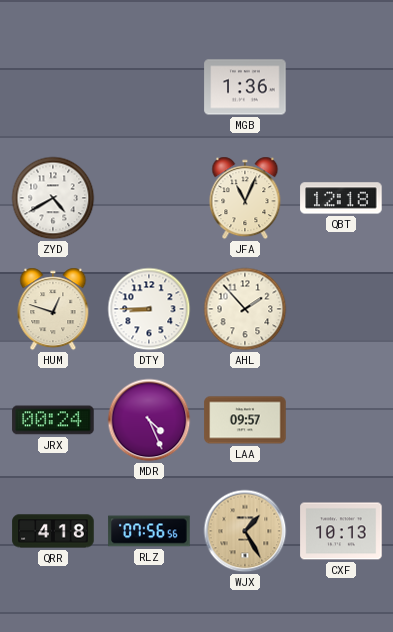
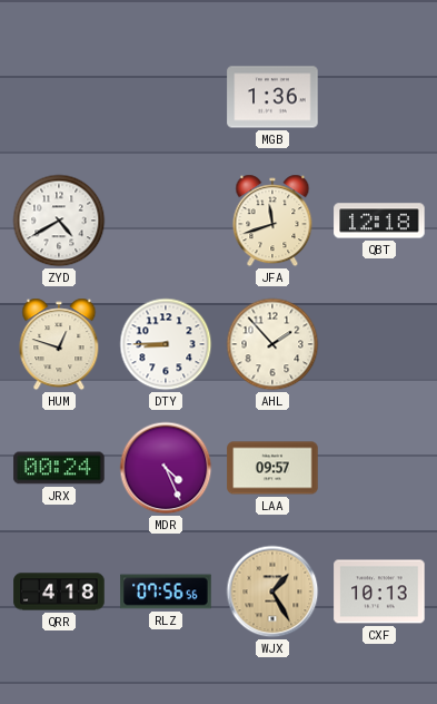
JFA: 11:04 -> 11:42 (272, 221)
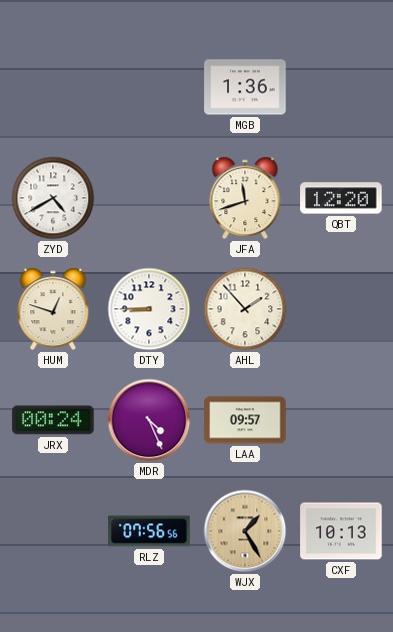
QBT: 12:18 -> 12:20 (341, 198)
QRR: 4:18 -> none (59, 591)
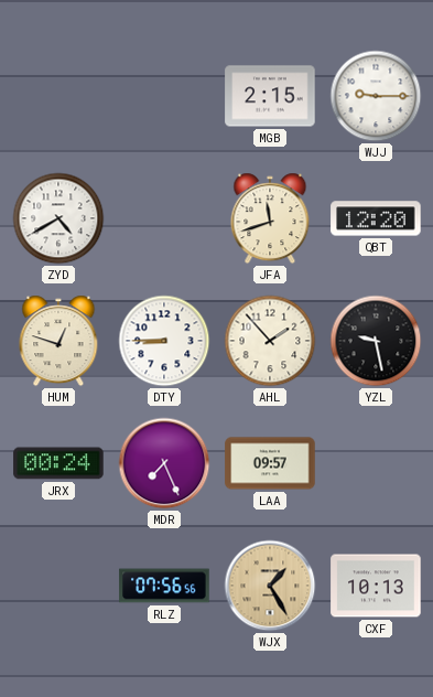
MGB: 1:36 -> 2:15 (270, 96)
WJJ: none -> 9:15 (376, 96)
YZL: none -> 9:28 (376, 341)
MDR: 4:26 -> 7:26 (164, 463)
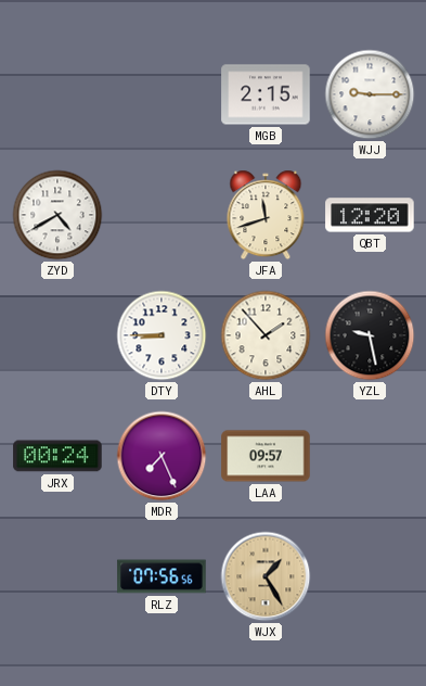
HUM: 12:48 -> none (58, 341)
CXF: 10:13 -> none (376, 586)
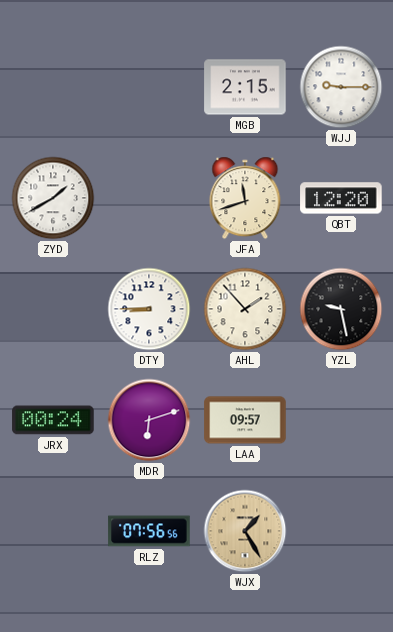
ZYD: 4:40 -> 1:40 (53, 198)
MDR: 7:26 -> 6:12 (149, 420)
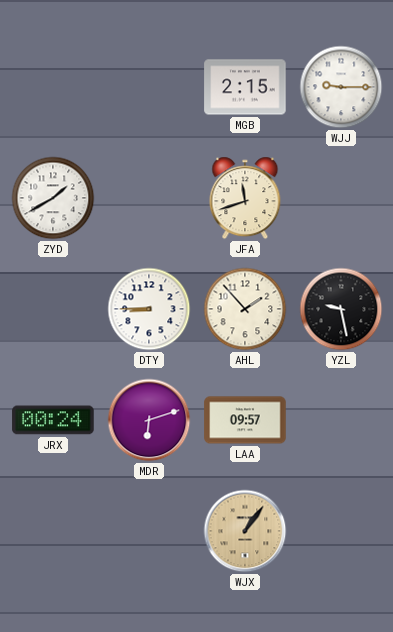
QBT: 12:20 -> none (341, 198)
RLZ: 07:56 -> none (149, 531)
WJX: 1:25 -> 1:06 (245, 531)
